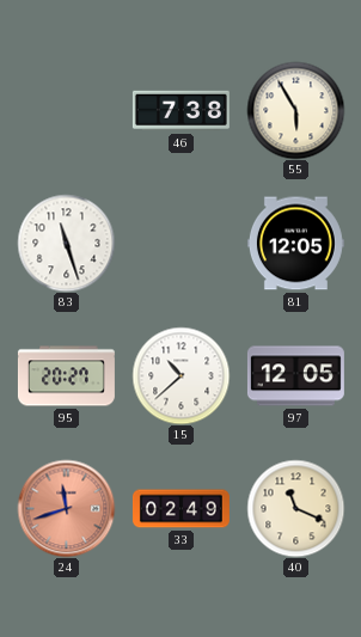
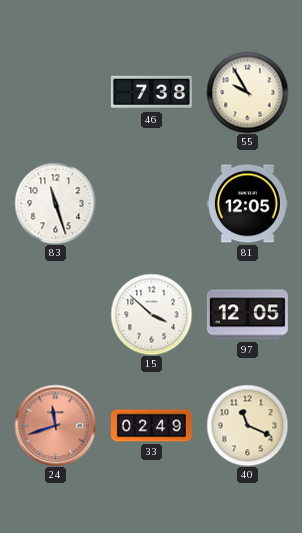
55: 5:55 -> 9:55 (247, 92)
95: 20:27 -> none (66, 376)
15: 10:38 -> 3:52 (151, 314)
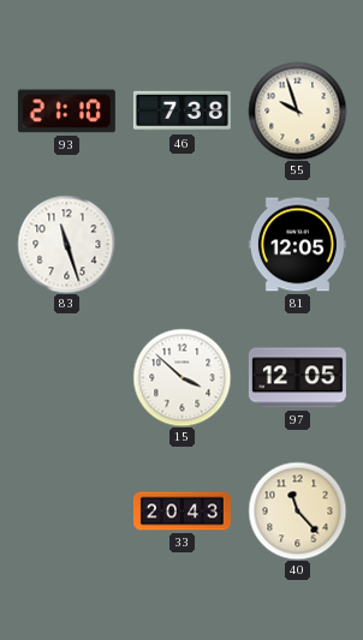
93: none -> 21:10 (66, 112)
55: 9:55 -> 9:57 (297, 110)
24: 11:42 -> none (55, 425)
33: 02:49 -> 20:43 (181, 512)
40: 11:19 -> 11:23 (297, 510)
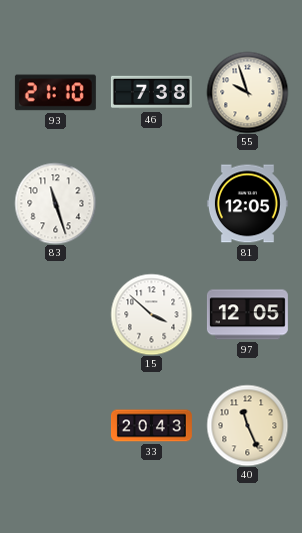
40: 11:23 -> 11:26 (247, 425)
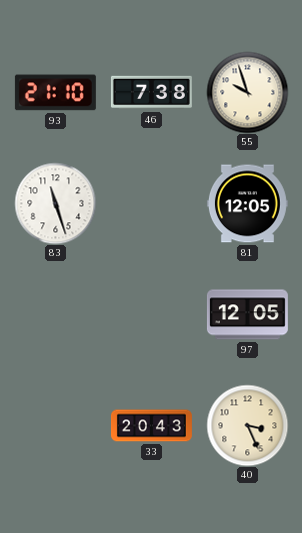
15: 3:52 -> none (151, 314)
40: 11:26 -> 3:26 (247, 425)
